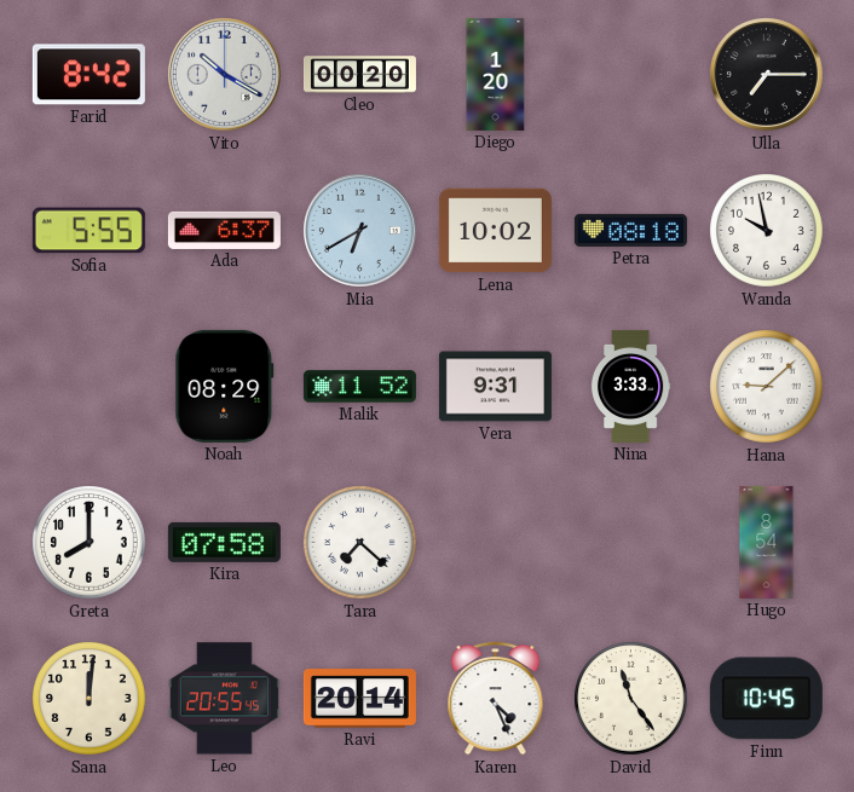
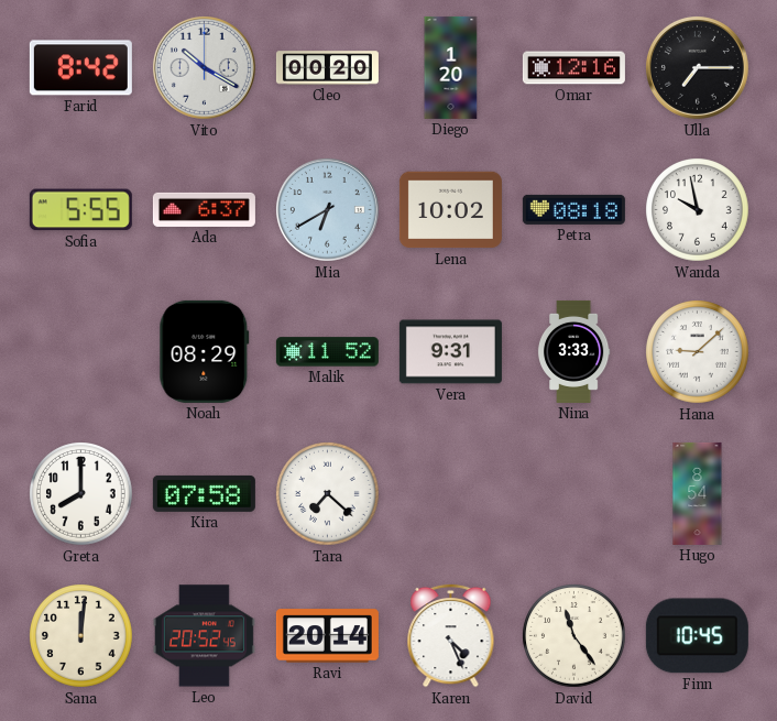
Omar: none -> 12:16 (573, 68)
Leo: 20:55 -> 20:52 (204, 636)
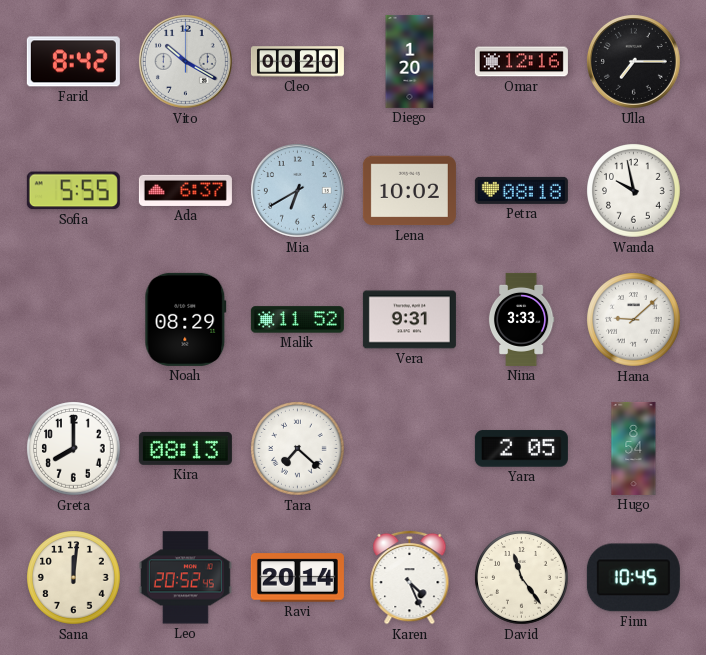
Kira: 07:58 -> 08:13 (185, 448)
Yara: none -> 2:05 (521, 449)
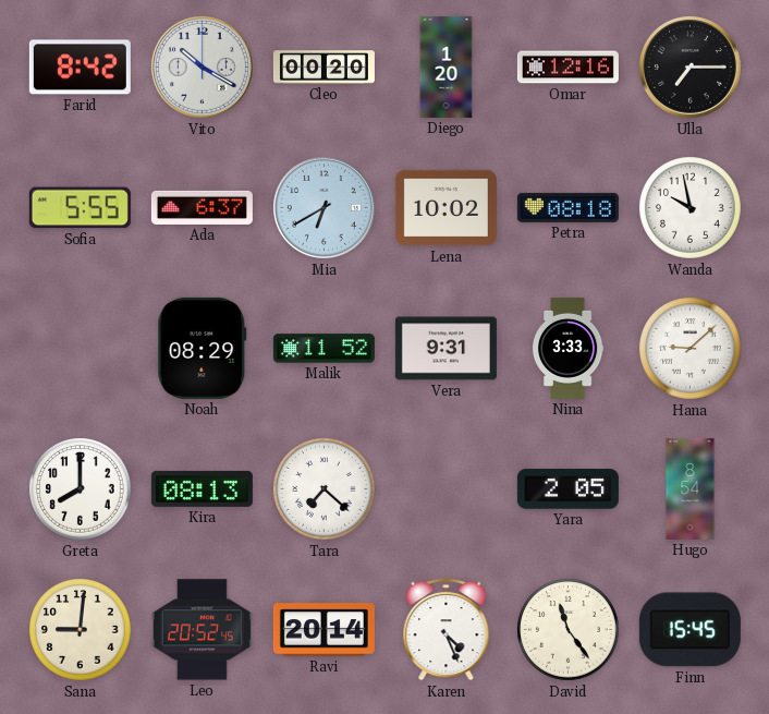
Sana: 12:01 -> 9:01 (81, 630)
Finn: 10:45 -> 15:45 (689, 630)
